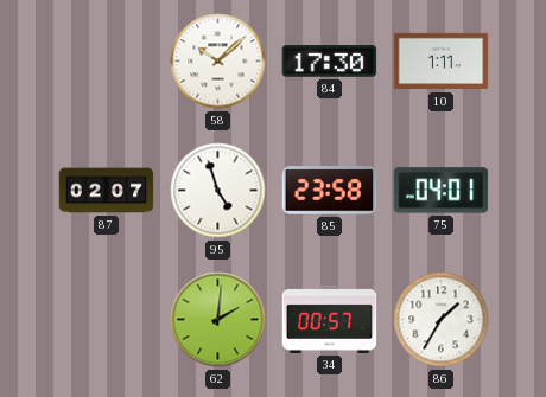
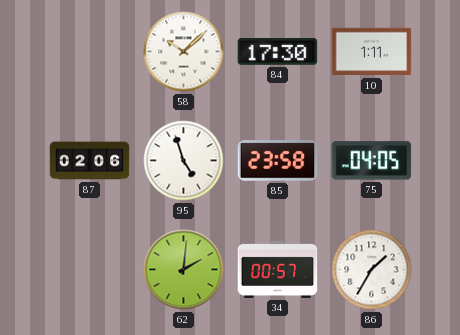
87: 02:07 -> 02:06 (90, 161)
75: 04:01 -> 04:05 (372, 161)
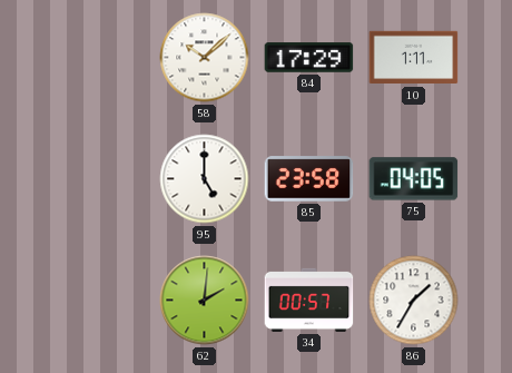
84: 17:30 -> 17:29 (309, 58)
87: 02:06 -> none (90, 161)
95: 4:57 -> 5:00 (205, 179)
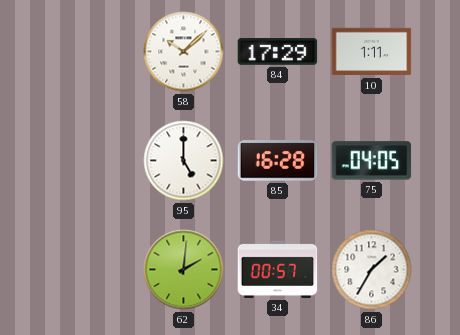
85: 23:58 -> 16:28 (278, 161)
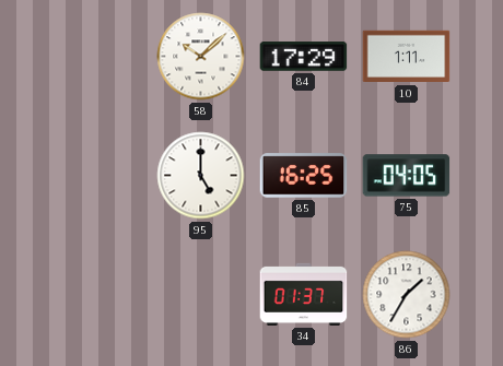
85: 16:28 -> 16:25 (304, 176)
62: 2:01 -> none (184, 270)
34: 00:57 -> 01:37 (304, 294)
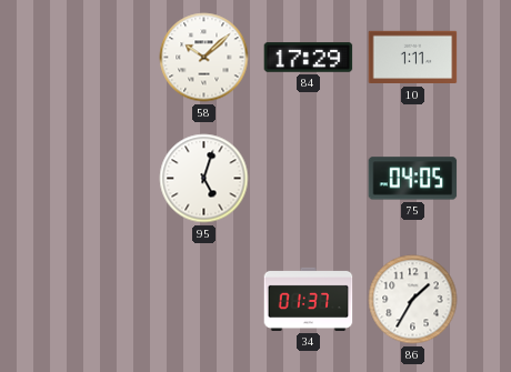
95: 5:00 -> 5:03 (204, 179)
85: 16:25 -> none (304, 176)
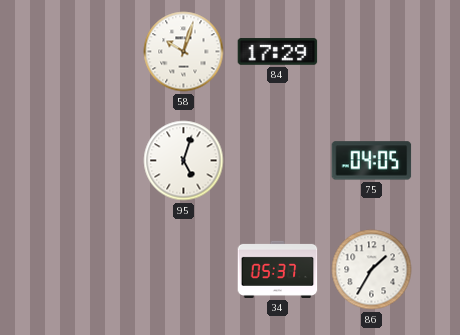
58: 10:08 -> 10:03 (184, 52)
10: 1:11 -> none (413, 58)
34: 01:37 -> 05:37 (278, 269)
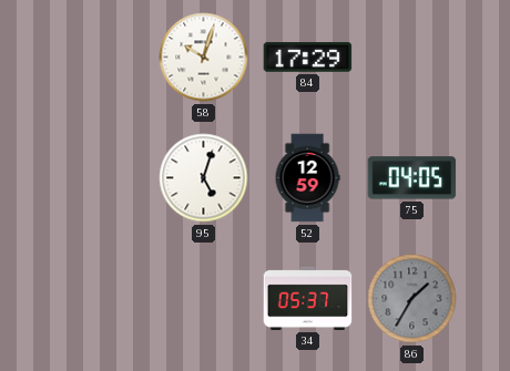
52: none -> 12:59 (307, 178)
86 dial: white -> grey (412, 299)
